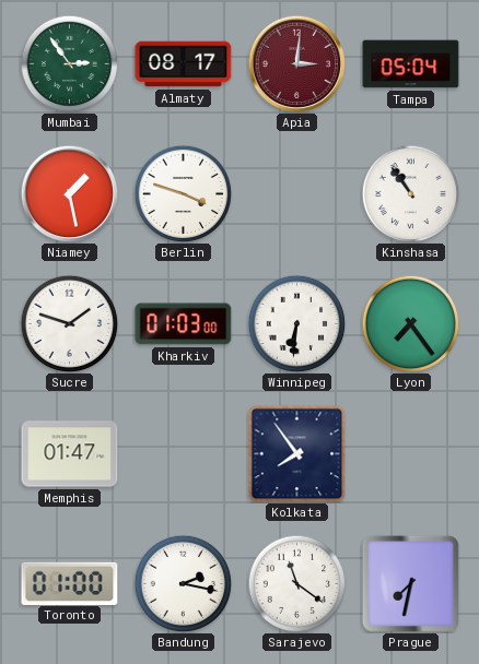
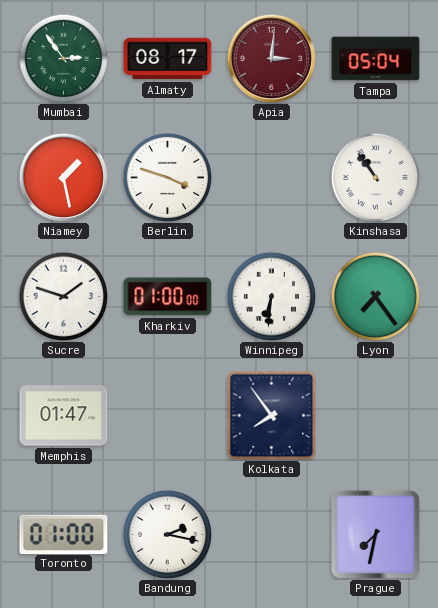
Kharkiv: 01:03 -> 01:00 (168, 297)
Sarajevo: 11:21 -> none (296, 583)
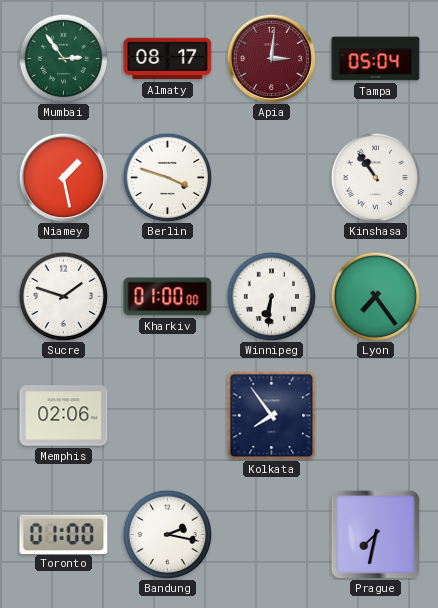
Memphis: 01:47 -> 02:06 (64, 416)
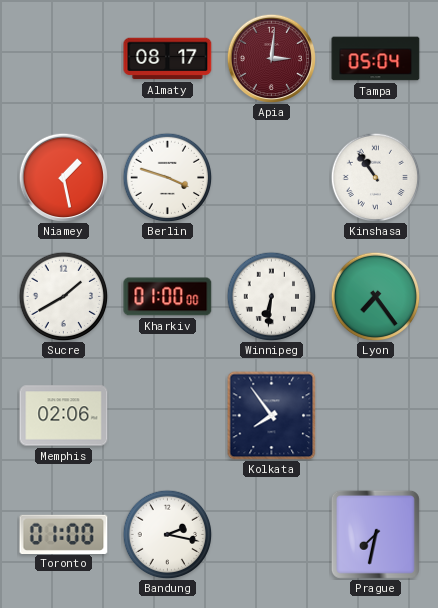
Mumbai: 2:54 -> none (63, 58)
Sucre: 1:48 -> 1:40 (63, 296)
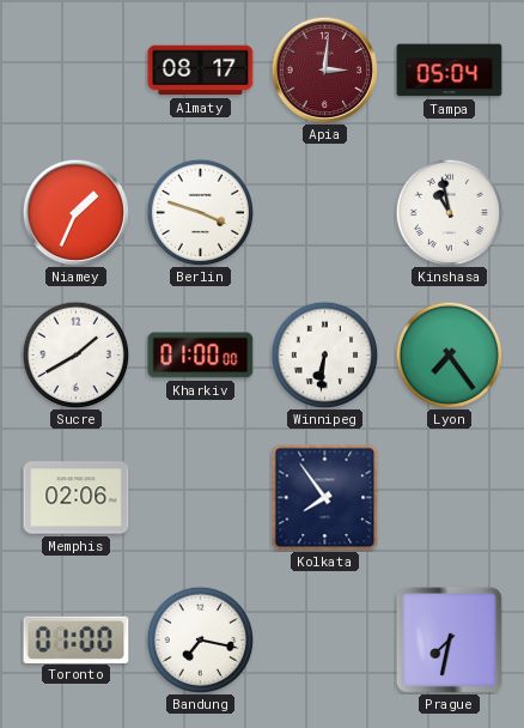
Niamey: 1:28 -> 1:34 (75, 212)
Kinshasa: 10:54 -> 10:58 (449, 212)
Bandung: 2:17 -> 7:17 (200, 639)
